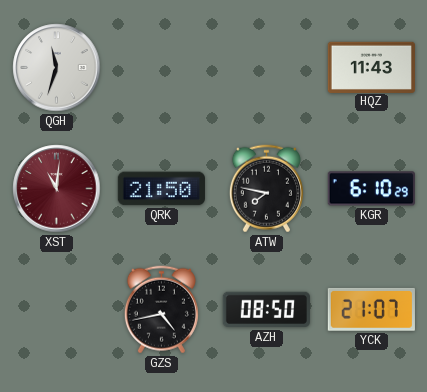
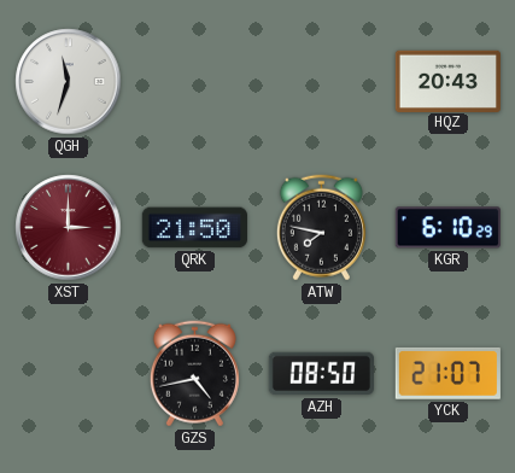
HQZ: 11:43 -> 20:43 (447, 81)
XST: 11:01 -> 3:00 (69, 228)
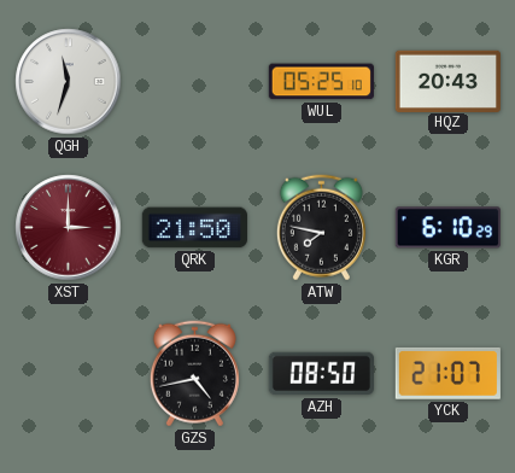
WUL: none -> 05:25 (321, 82)
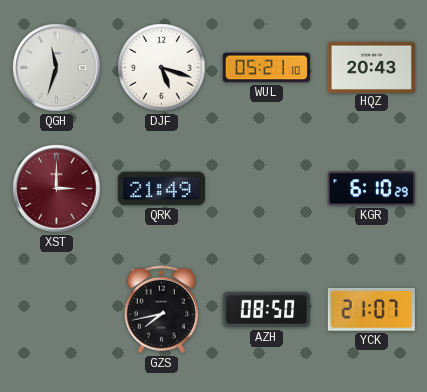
DJF: none -> 5:18 (162, 68)
WUL: 05:25 -> 05:21 (266, 68)
QRK: 21:50 -> 21:49 (161, 189)
ATW: 7:47 -> none (321, 228)
GZS: 4:43 -> 7:43 (161, 310)
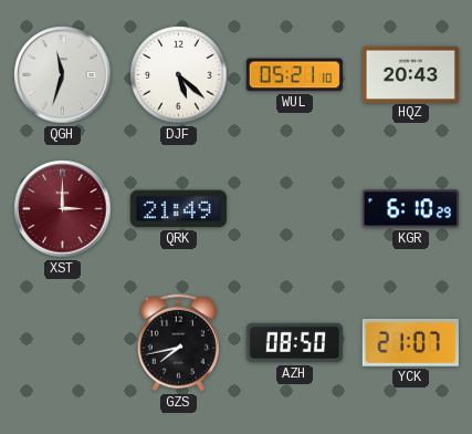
DJF: 5:18 -> 5:22 (179, 75)
